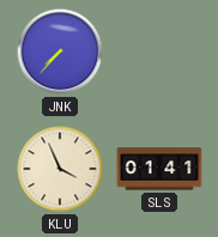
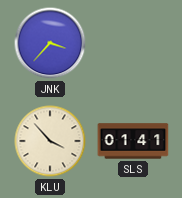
JNK: 7:37 -> 3:37 (50, 43)
KLU: 3:56 -> 3:53 (50, 141)
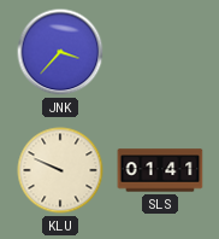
KLU: 3:53 -> 9:49 (60, 170)
